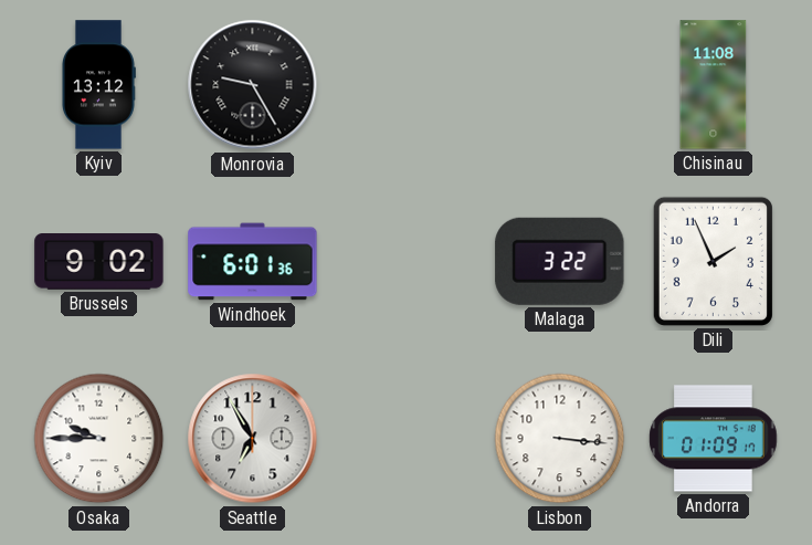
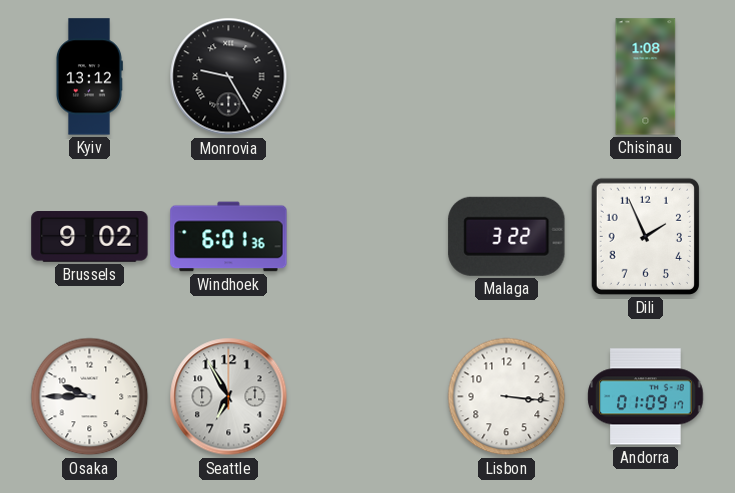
Chisinau: 11:08 -> 1:08 (646, 77)
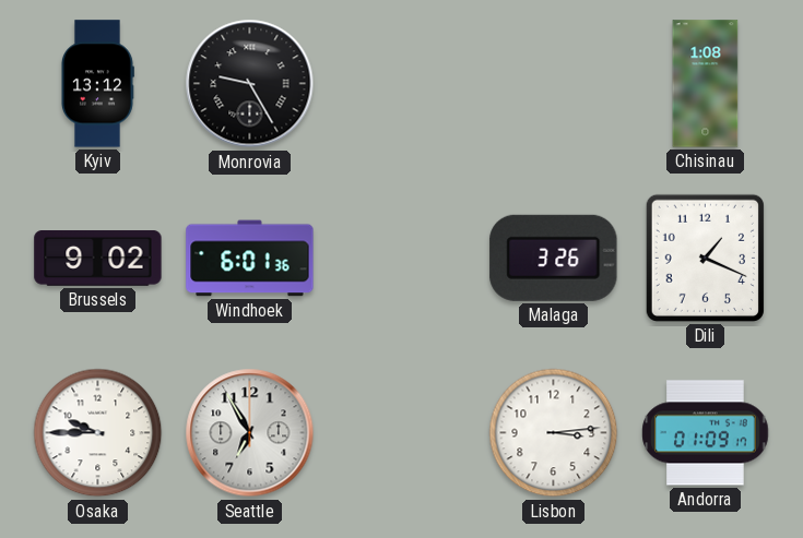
Malaga: 3:22 -> 3:26 (554, 258)
Dili: 1:56 -> 1:19 (705, 258)
Lisbon: 3:16 -> 3:14 (554, 433)
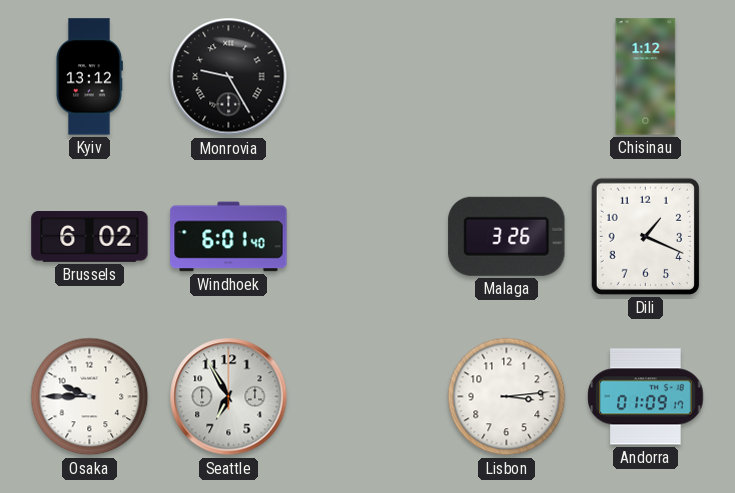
Chisinau: 1:08 -> 1:12 (646, 77)
Brussels: 9:02 -> 6:02 (90, 237)
Windhoek: 6:01:36 -> 6:01:40 (229, 237)
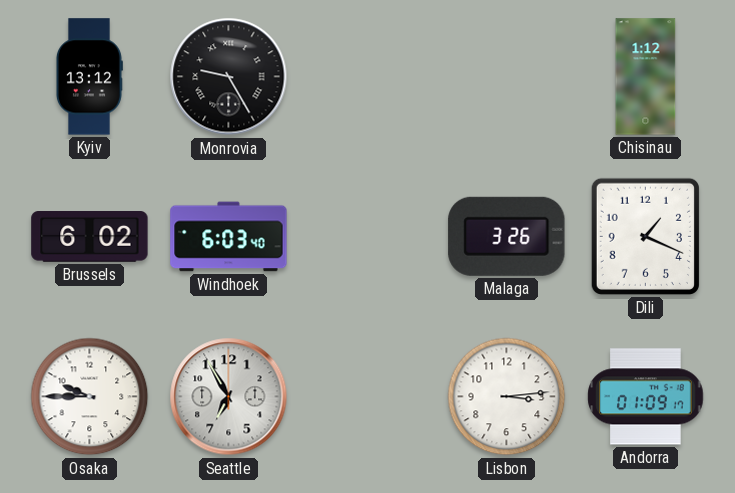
Windhoek: 6:01 -> 6:03 (229, 237)
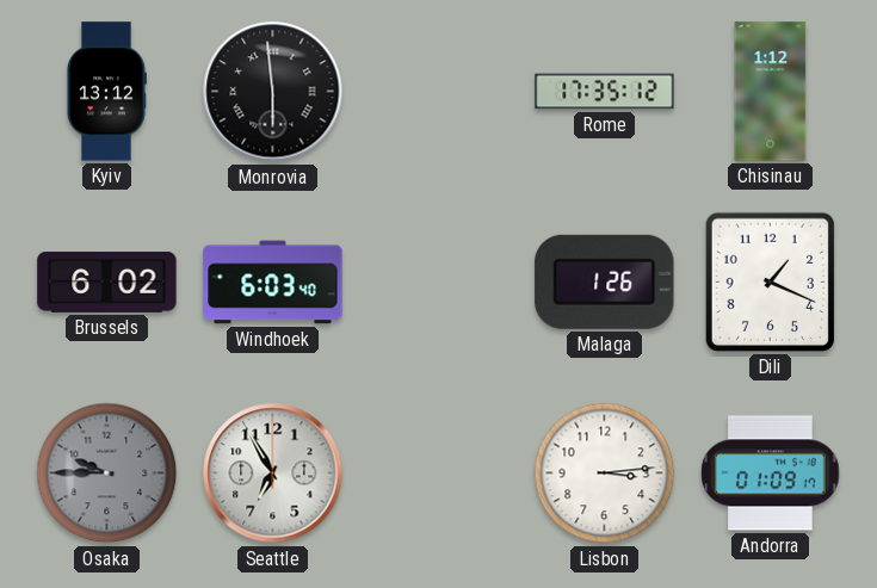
Monrovia: 9:25 -> 5:59 (273, 92)
Rome: none -> 17:35 (605, 92)
Malaga: 3:26 -> 1:26 (605, 281)
Osaka dial: white -> grey (107, 474)
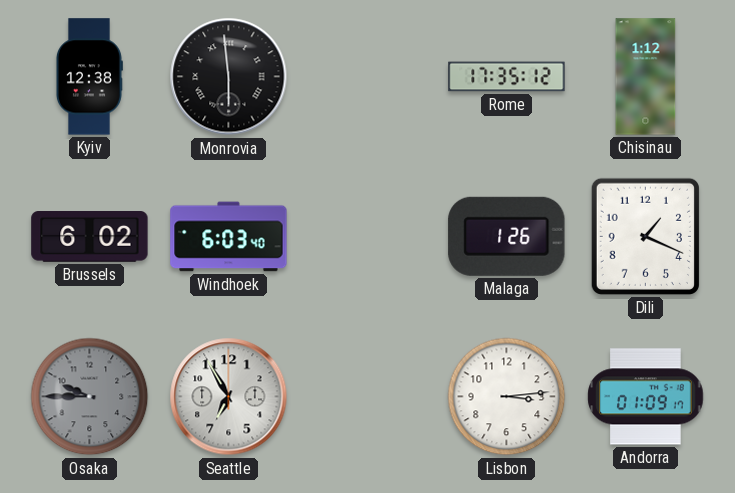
Kyiv: 13:12 -> 12:38 (89, 77)
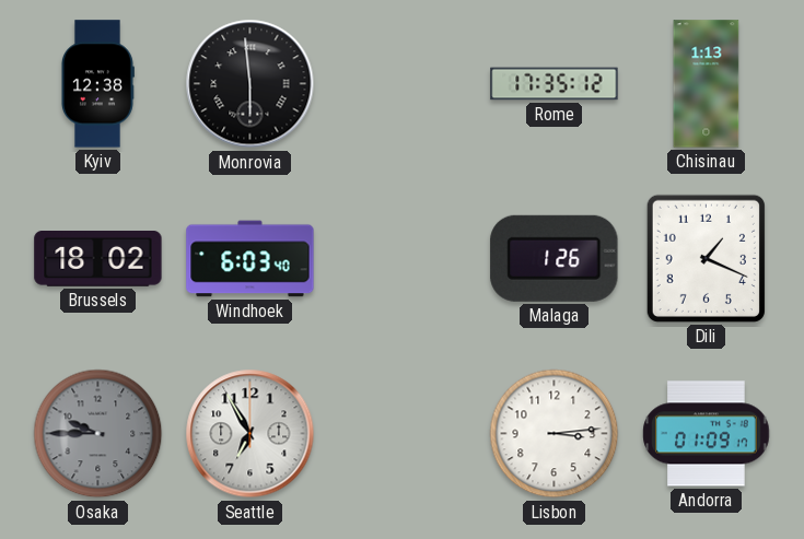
Chisinau: 1:12 -> 1:13 (707, 84)
Brussels: 6:02 -> 18:02 (98, 259)
